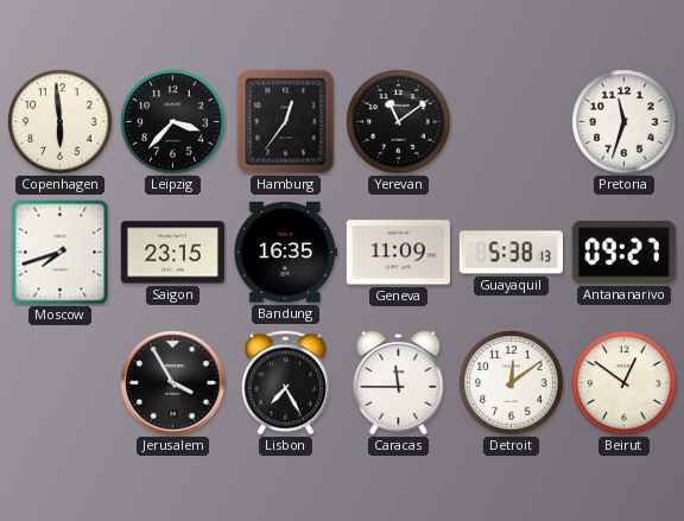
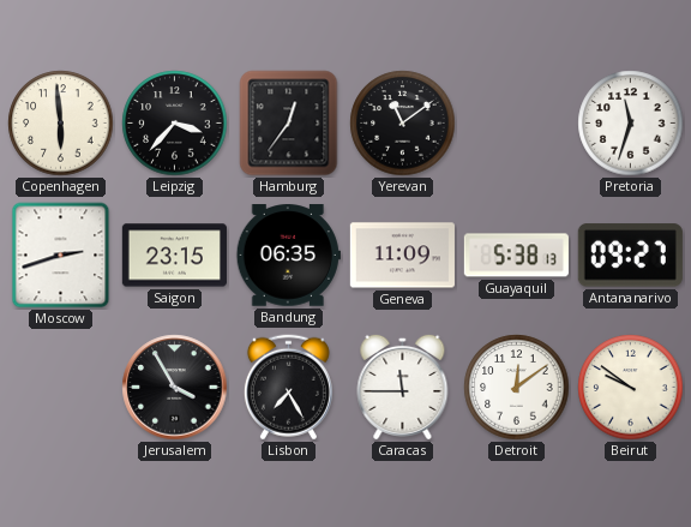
Moscow: 7:42 -> 2:42 (61, 256)
Bandung: 16:35 -> 06:35 (288, 256)
Beirut: 12:51 -> 9:51 (631, 388)
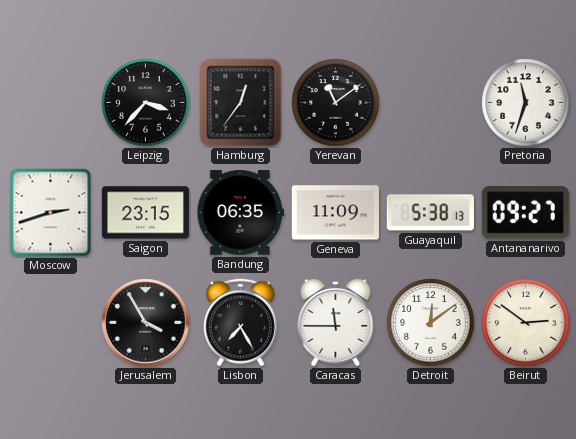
Copenhagen: 5:59 -> none (61, 124)
Beirut: 9:51 -> 2:51 (526, 323)
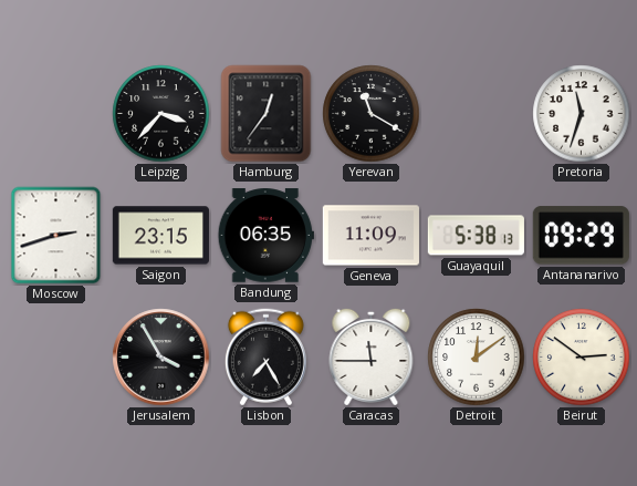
Yerevan: 11:09 -> 11:20 (372, 114)
Antananarivo: 09:27 -> 09:29 (581, 236)
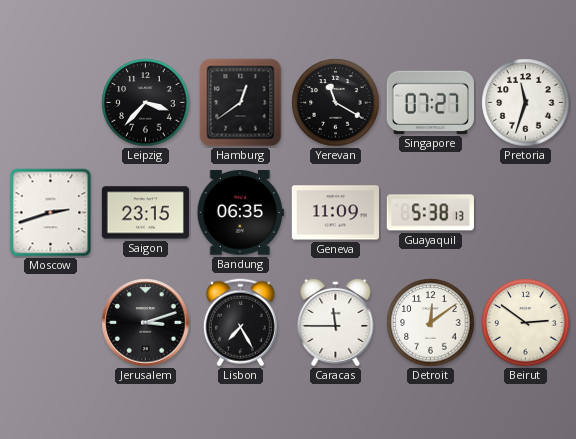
Hamburg: 12:36 -> 12:39 (241, 103)
Singapore: none -> 07:27 (430, 102)
Antananarivo: 09:29 -> none (581, 236)
Jerusalem: 3:55 -> 3:12 (146, 323)
